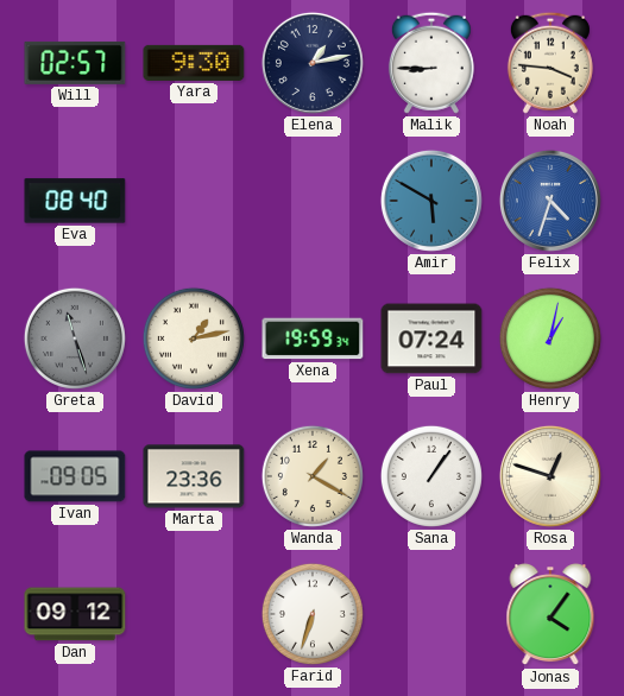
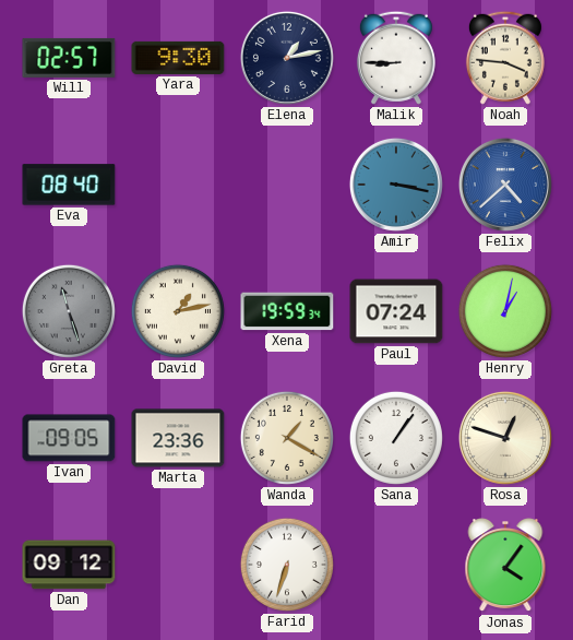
Amir: 5:50 -> 3:17 (396, 185)
Felix: 4:33 -> 4:38 (505, 185)
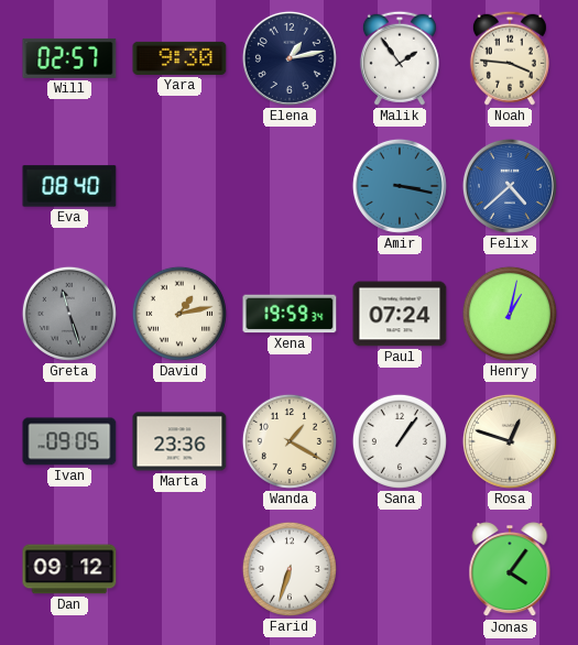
Malik: 8:45 -> 1:54 (400, 58)
